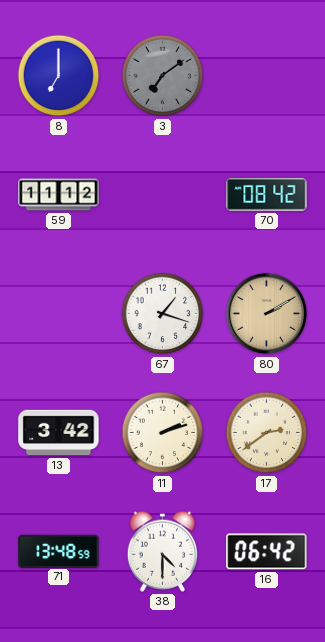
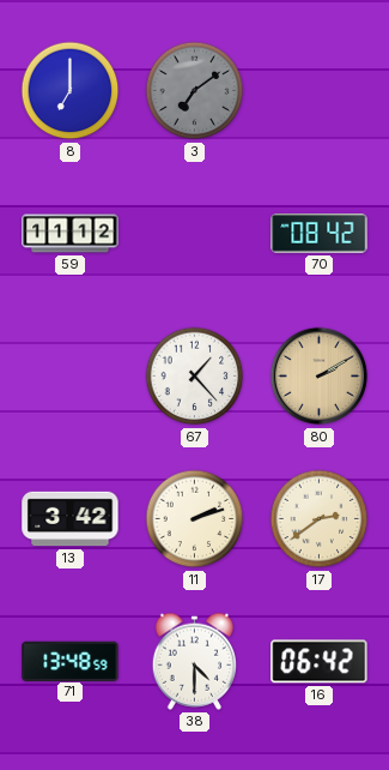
67: 1:18 -> 1:23 (195, 377)
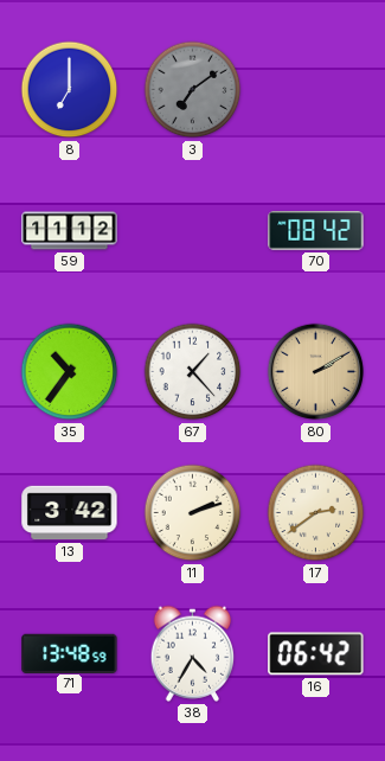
35: none -> 10:36 (70, 372)
38: 4:30 -> 4:35 (192, 653)
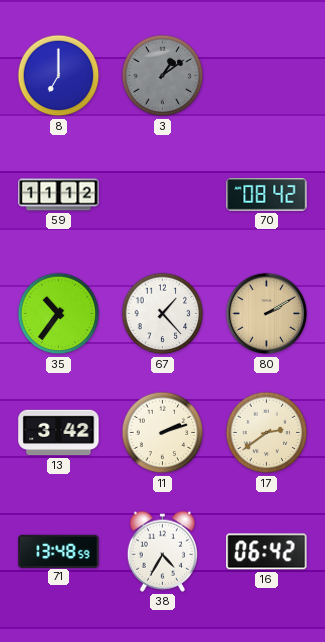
3: 7:09 -> 1:09 (163, 76)
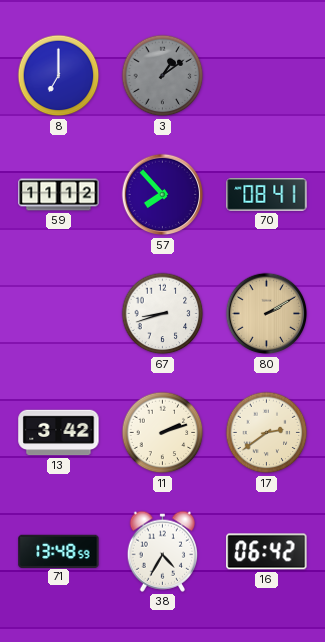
57: none -> 7:53 (163, 195)
70: 08:42 -> 08:41 (267, 195)
35: 10:36 -> none (59, 314)
67: 1:23 -> 8:42 (163, 314)
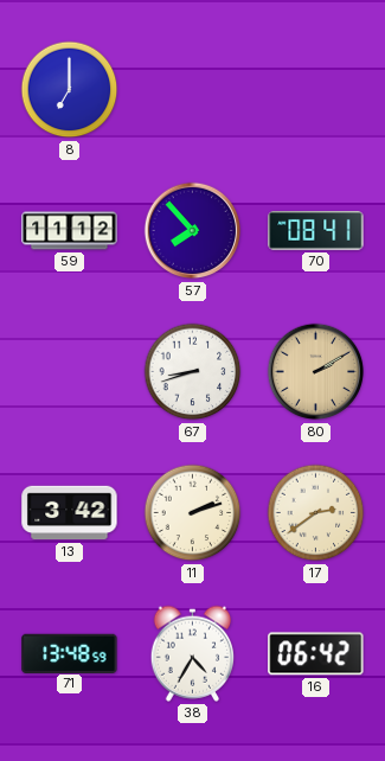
3: 1:09 -> none (163, 76)
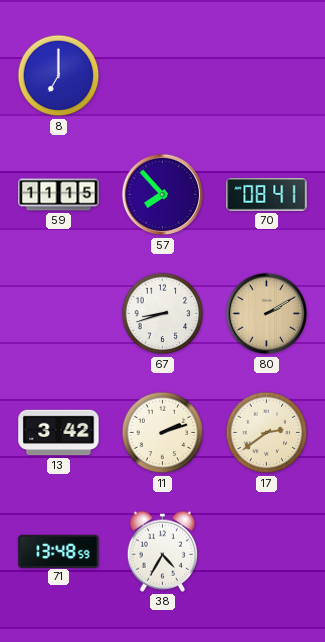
59: 11:12 -> 11:15 (59, 195)
16: 06:42 -> none (316, 654)
